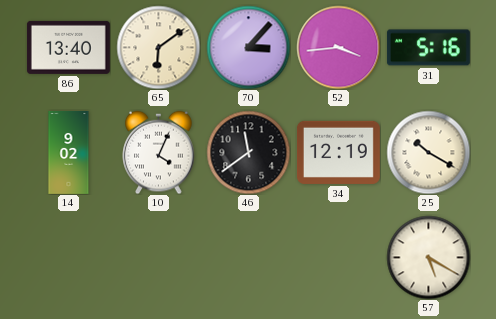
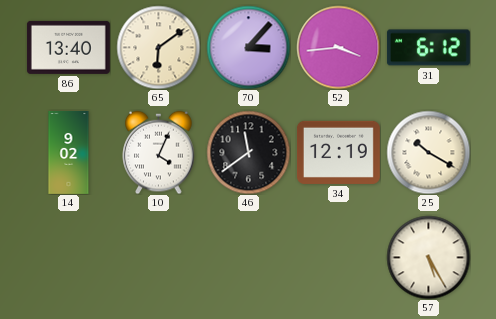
31: 5:16 -> 6:12 (428, 48)
57: 5:20 -> 5:25 (428, 257)
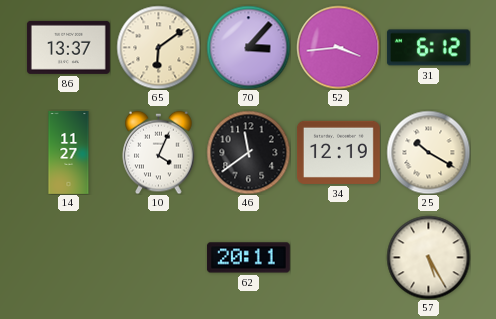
86: 13:40 -> 13:37 (68, 47)
14: 9:02 -> 11:27 (69, 153)
62: none -> 20:11 (248, 258)
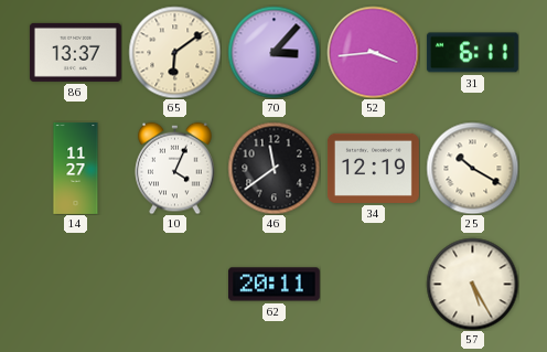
31: 6:12 -> 6:11 (472, 53)
